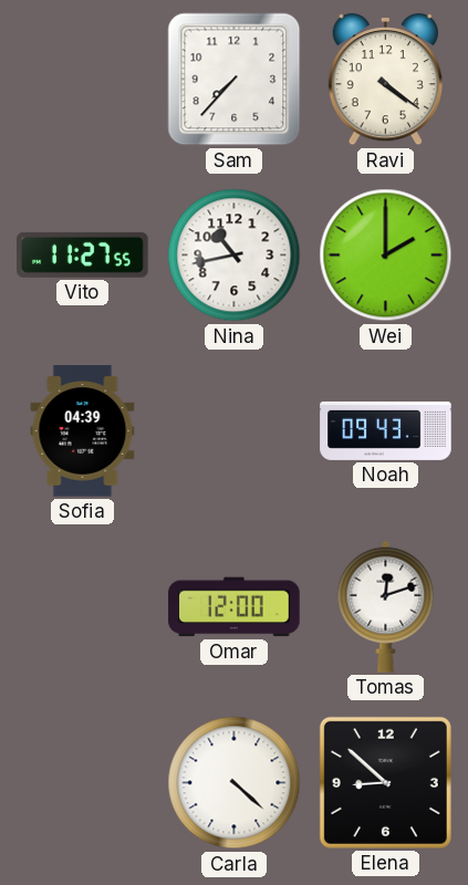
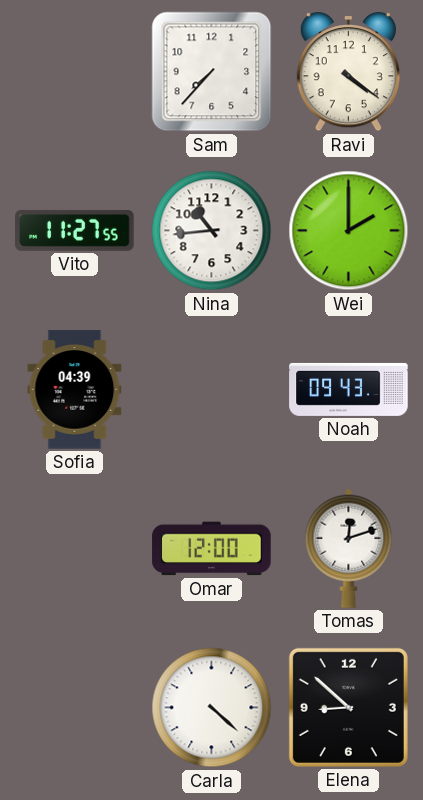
Nina: 10:43 -> 10:44 (212, 231)
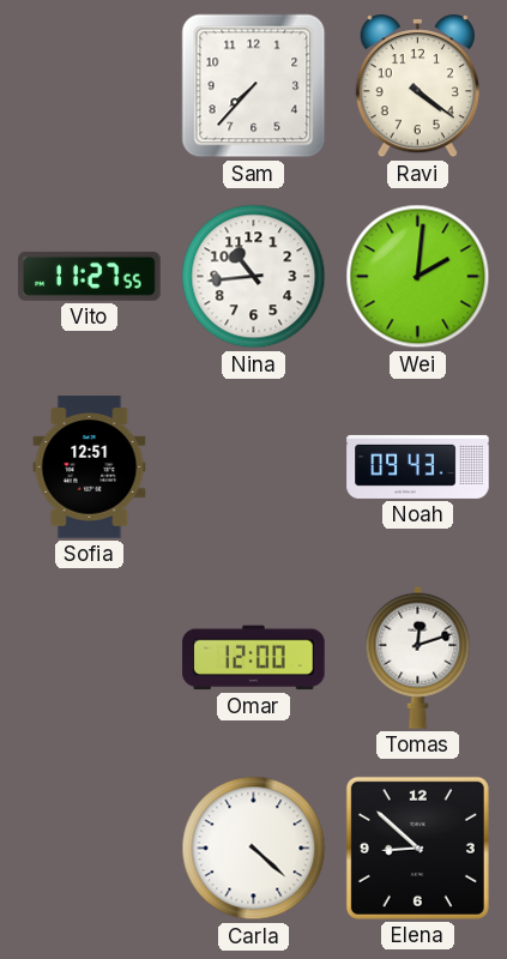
Wei: 2:00 -> 2:01 (418, 277)
Sofia: 04:39 -> 12:51 (90, 468)
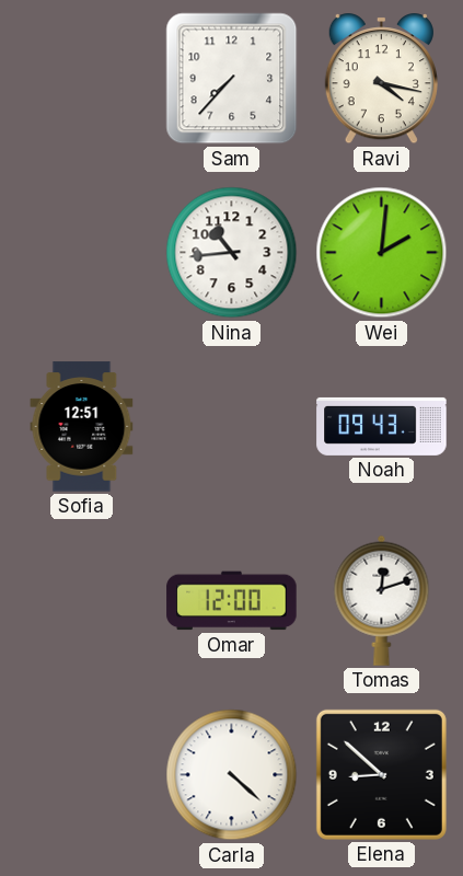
Ravi: 4:21 -> 4:17 (381, 79)
Vito: 11:27 -> none (90, 276)
